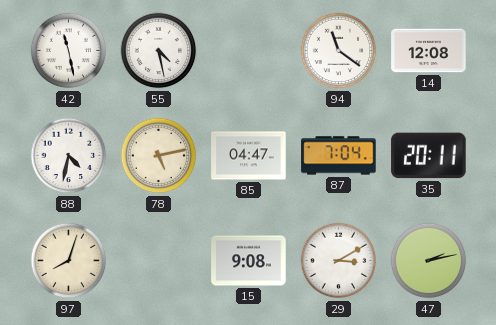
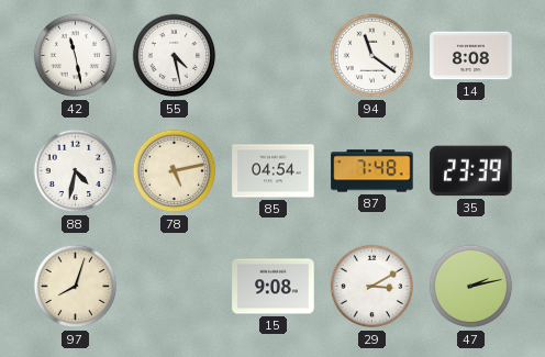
14: 12:08 -> 8:08 (471, 56)
85: 04:47 -> 04:54 (274, 171)
87: 7:04 -> 7:48 (372, 171)
35: 20:11 -> 23:39 (471, 171)
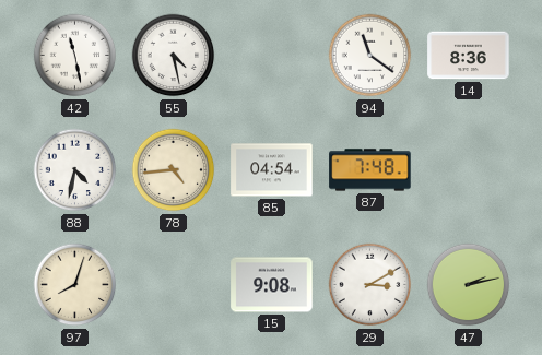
14: 8:08 -> 8:36 (469, 56)
78: 5:13 -> 4:44 (174, 170)
35: 23:39 -> none (471, 171)
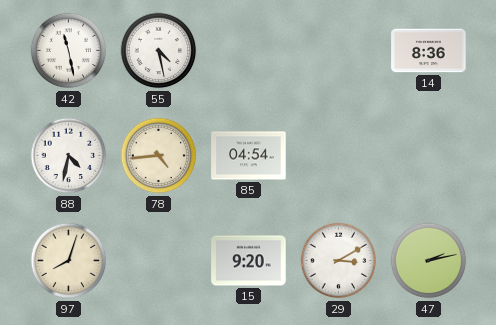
94: 11:21 -> none (370, 56)
87: 7:48 -> none (370, 170)
15: 9:08 -> 9:20 (249, 261)
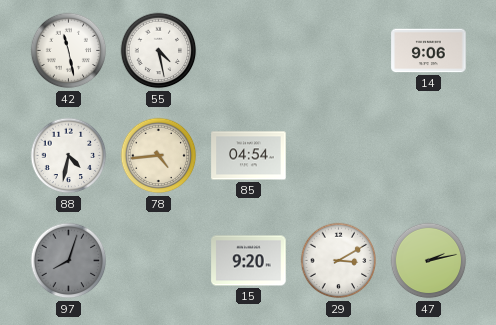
14: 8:36 -> 9:06 (429, 51)
97 dial: cream -> grey (69, 261)
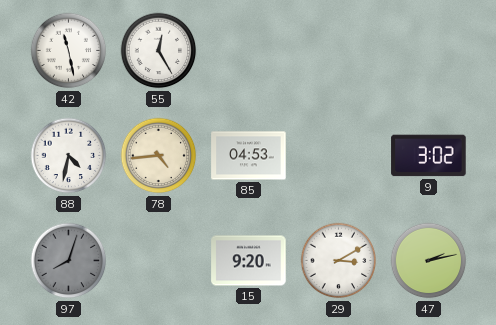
55: 4:28 -> 12:25 (159, 51)
14: 9:06 -> none (429, 51)
85: 04:54 -> 04:53 (249, 156)
9: none -> 3:02 (429, 156)
